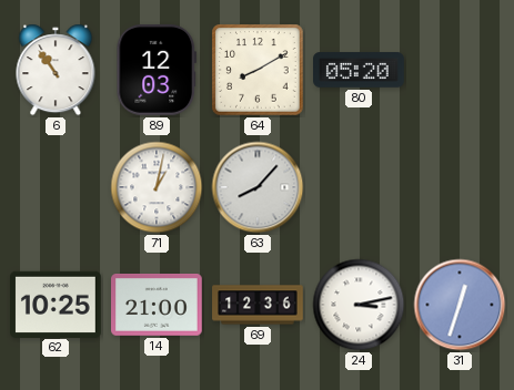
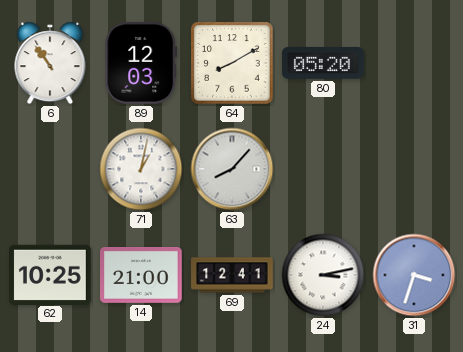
69: 12:36 -> 12:41 (232, 275)
31: 12:33 -> 3:33 (414, 275)
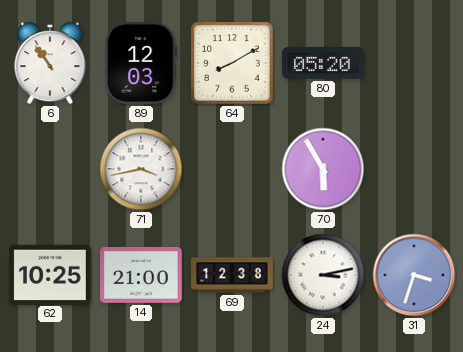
71: 1:02 -> 3:43 (141, 169)
63: 8:07 -> none (232, 169)
70: none -> 5:55 (323, 169)
69: 12:41 -> 12:38 (232, 275)
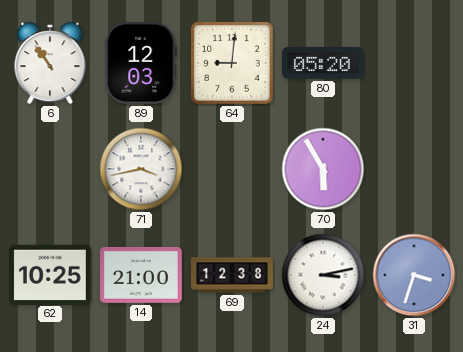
64: 8:10 -> 9:01 (232, 63)
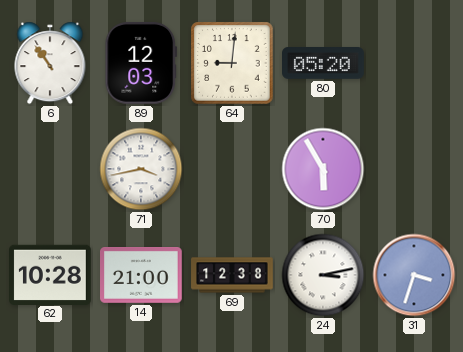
62: 10:25 -> 10:28 (51, 274)
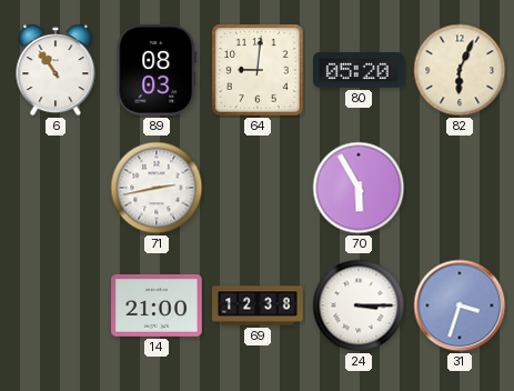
89: 12:03 -> 08:03 (157, 70)
82: none -> 6:04 (460, 70)
71: 3:43 -> 2:43 (157, 188)
62: 10:28 -> none (51, 274)
24: 3:13 -> 3:15 (359, 305)
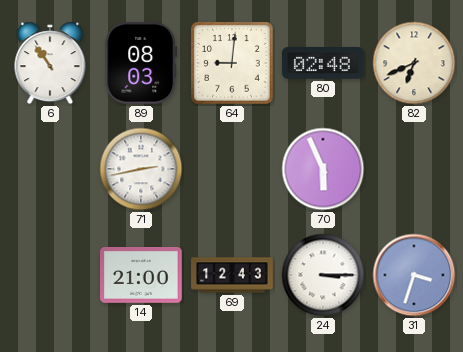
80: 05:20 -> 02:48 (324, 64)
82: 6:04 -> 6:41 (414, 63)
70: 5:55 -> 5:56 (323, 169)
69: 12:38 -> 12:43 (232, 275)
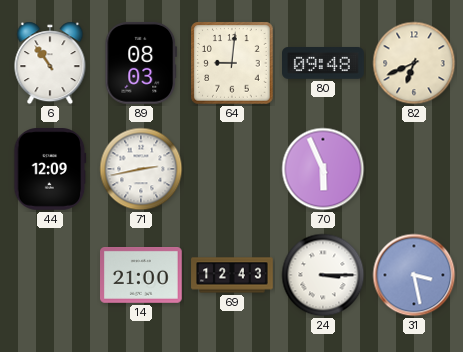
80: 02:48 -> 09:48 (324, 64)
44: none -> 12:09 (50, 170)
31: 3:33 -> 3:28 (414, 275)
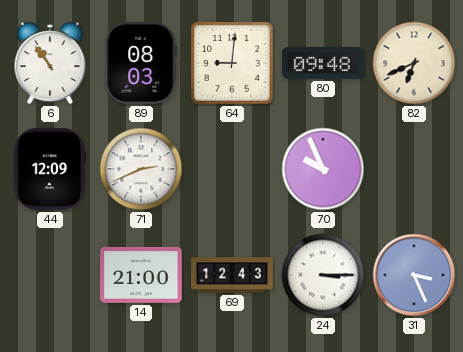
71: 2:43 -> 2:41 (141, 169)
70: 5:56 -> 9:56 (323, 169)
31: 3:28 -> 3:26 (414, 275)
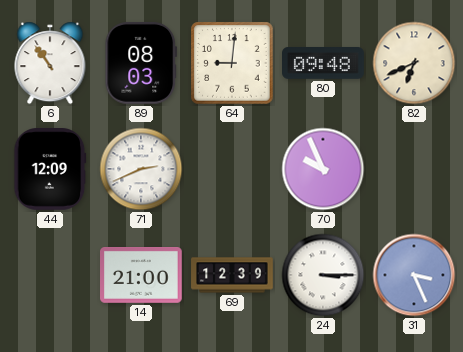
69: 12:43 -> 12:39 (232, 275)
